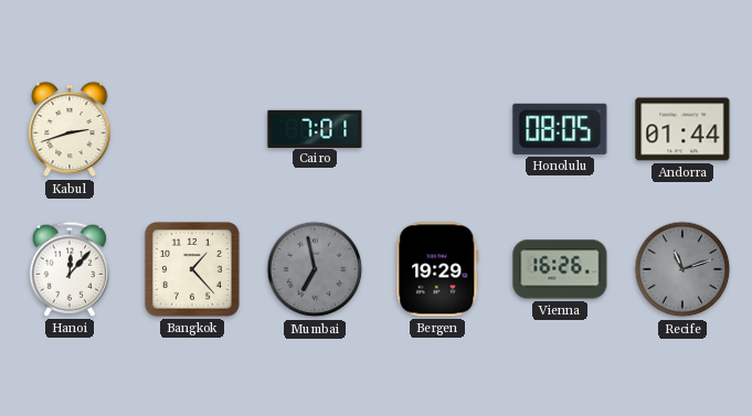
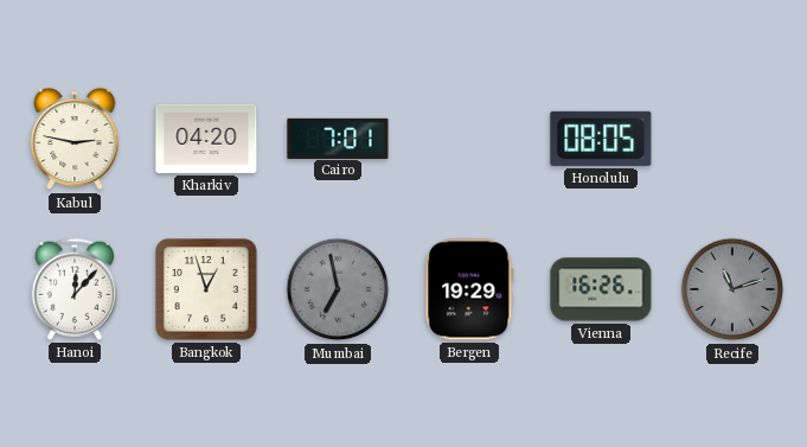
Kabul: 2:42 -> 2:47 (75, 139)
Kharkiv: none -> 04:20 (206, 139)
Andorra: 01:44 -> none (682, 129)
Bangkok: 1:23 -> 12:57 (207, 290)
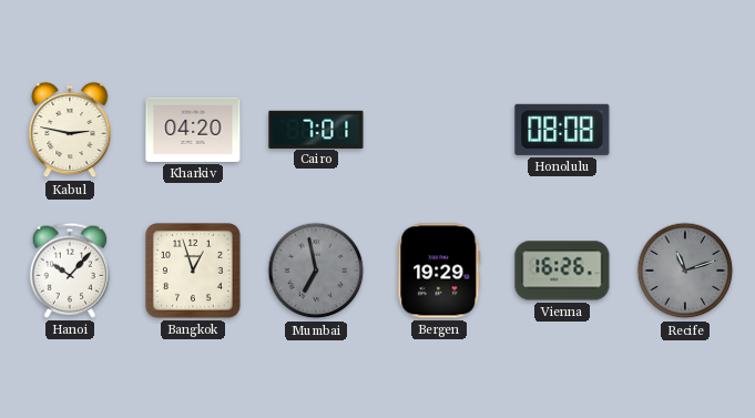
Honolulu: 08:05 -> 08:08 (562, 130)
Hanoi: 12:07 -> 10:07 (70, 271)
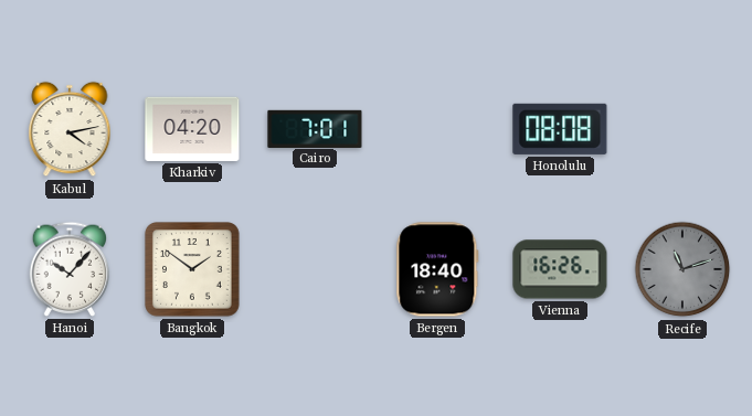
Kabul: 2:47 -> 4:13 (70, 129)
Bangkok: 12:57 -> 1:51 (193, 270)
Mumbai: 6:58 -> none (316, 271)
Bergen: 19:29 -> 18:40 (437, 269)
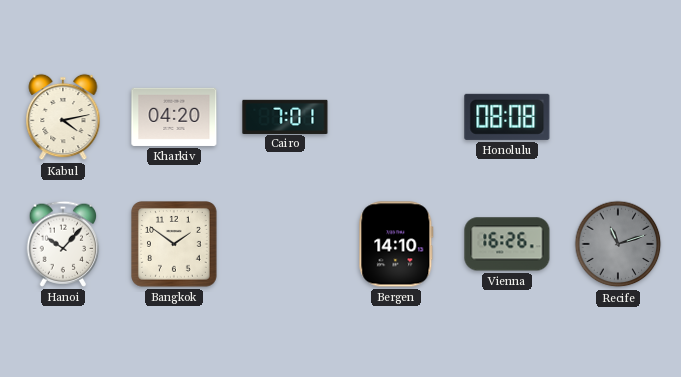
Bergen: 18:40 -> 14:10 (396, 244)
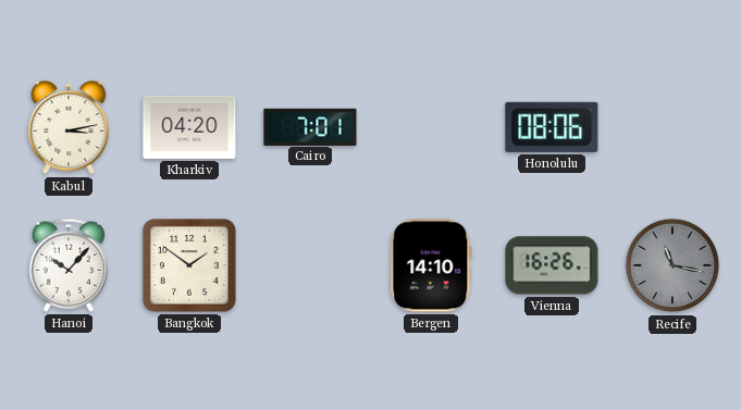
Kabul: 4:13 -> 3:13 (69, 127)
Honolulu: 08:08 -> 08:06 (552, 127)
Recife: 11:12 -> 11:17 (672, 265)
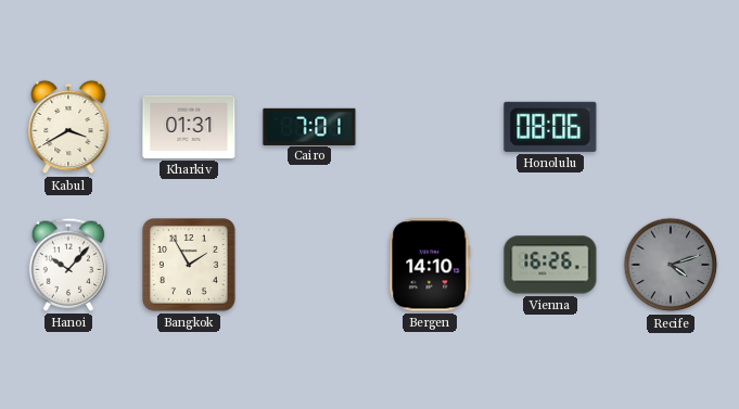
Kabul: 3:13 -> 3:40 (68, 127)
Kharkiv: 04:20 -> 01:31 (189, 127)
Bangkok: 1:51 -> 1:55 (190, 266)
Recife: 11:17 -> 4:12 (671, 265)
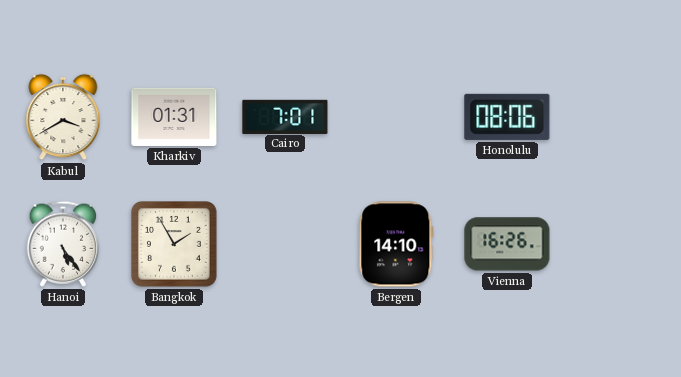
Hanoi: 10:07 -> 5:24 (63, 244)
Recife: 4:12 -> none (671, 265)
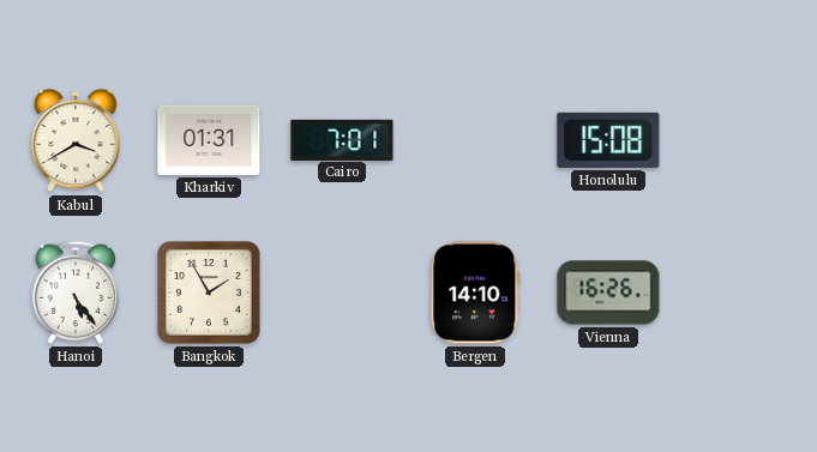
Honolulu: 08:06 -> 15:08 (608, 140)
